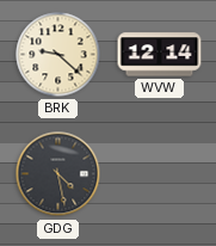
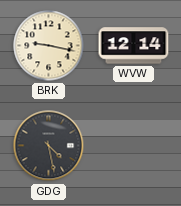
BRK: 9:22 -> 9:17 (49, 46)
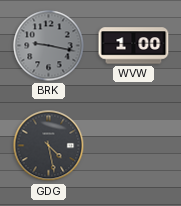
BRK dial: cream -> grey (49, 46)
WVW: 12:14 -> 1:00 (134, 46)
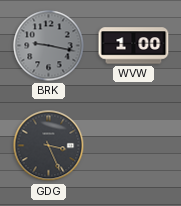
GDG: 4:28 -> 3:26 (49, 146)
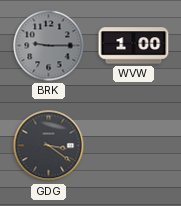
BRK: 9:17 -> 9:15 (49, 46)
GDG: 3:26 -> 3:21 (49, 146)
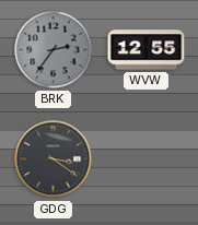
BRK: 9:15 -> 2:36 (54, 50)
WVW: 1:00 -> 12:55 (147, 50)
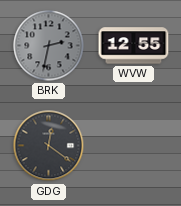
BRK: 2:36 -> 2:32 (49, 46)
GDG: 3:21 -> 12:21 (49, 146)
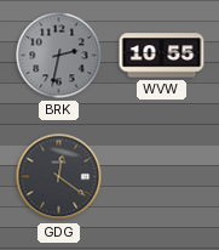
WVW: 12:55 -> 10:55 (162, 56)
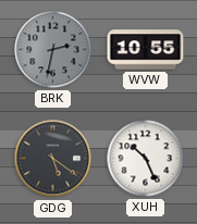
GDG: 12:21 -> 5:21 (53, 159)
XUH: none -> 10:26 (146, 159)
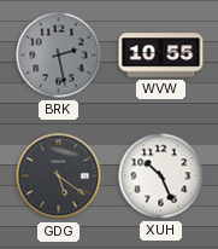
BRK: 2:32 -> 2:28 (59, 56)
